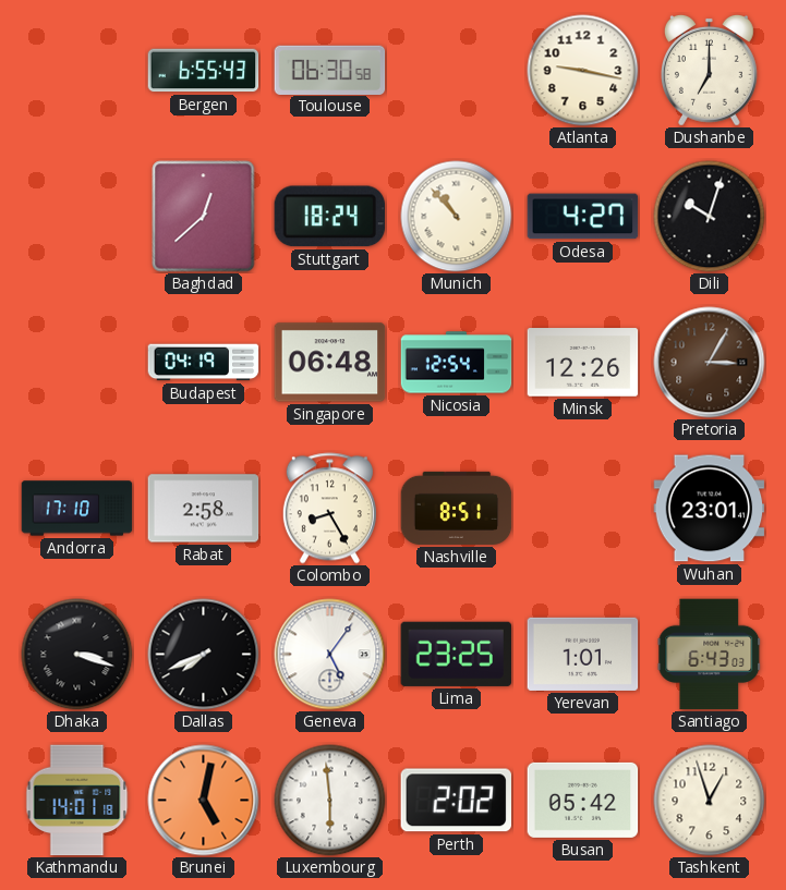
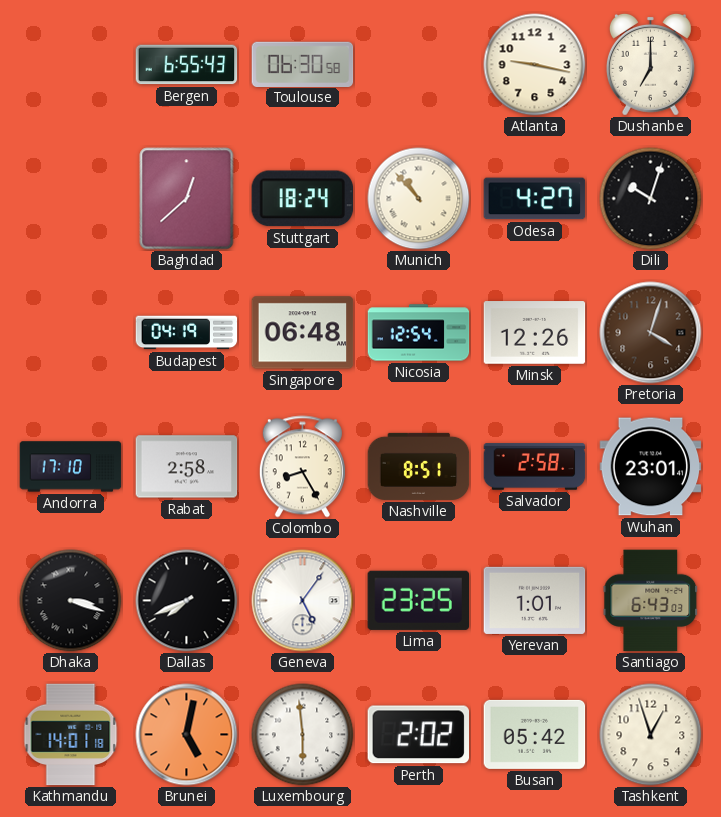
Pretoria: 3:05 -> 4:03 (651, 333)
Salvador: none -> 2:58 (535, 467)
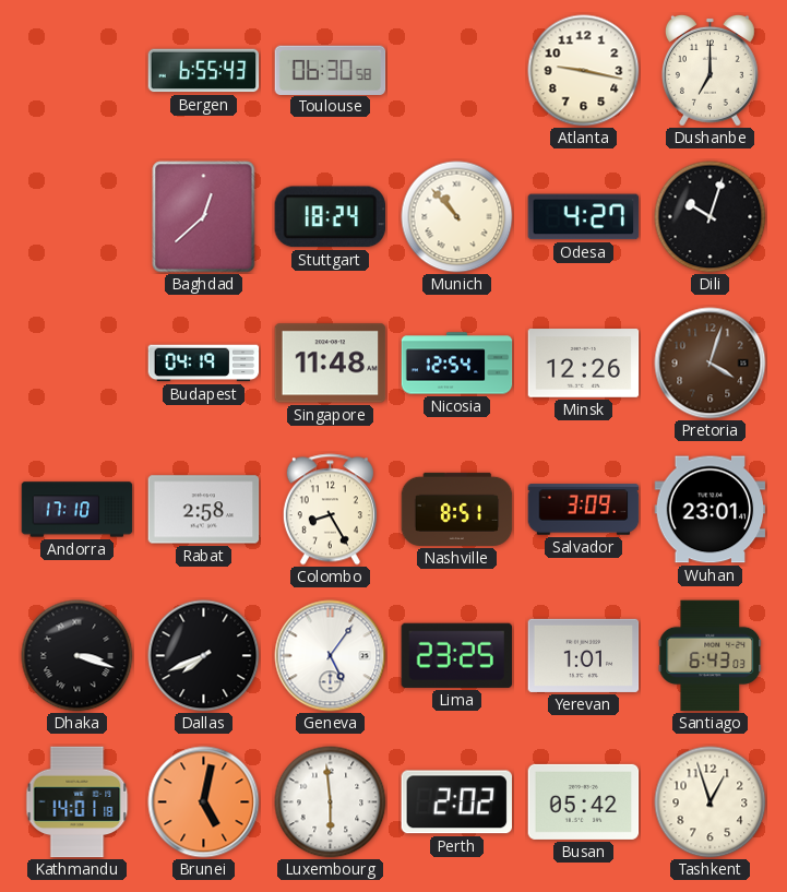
Singapore: 06:48 -> 11:48 (331, 364)
Salvador: 2:58 -> 3:09 (584, 510)
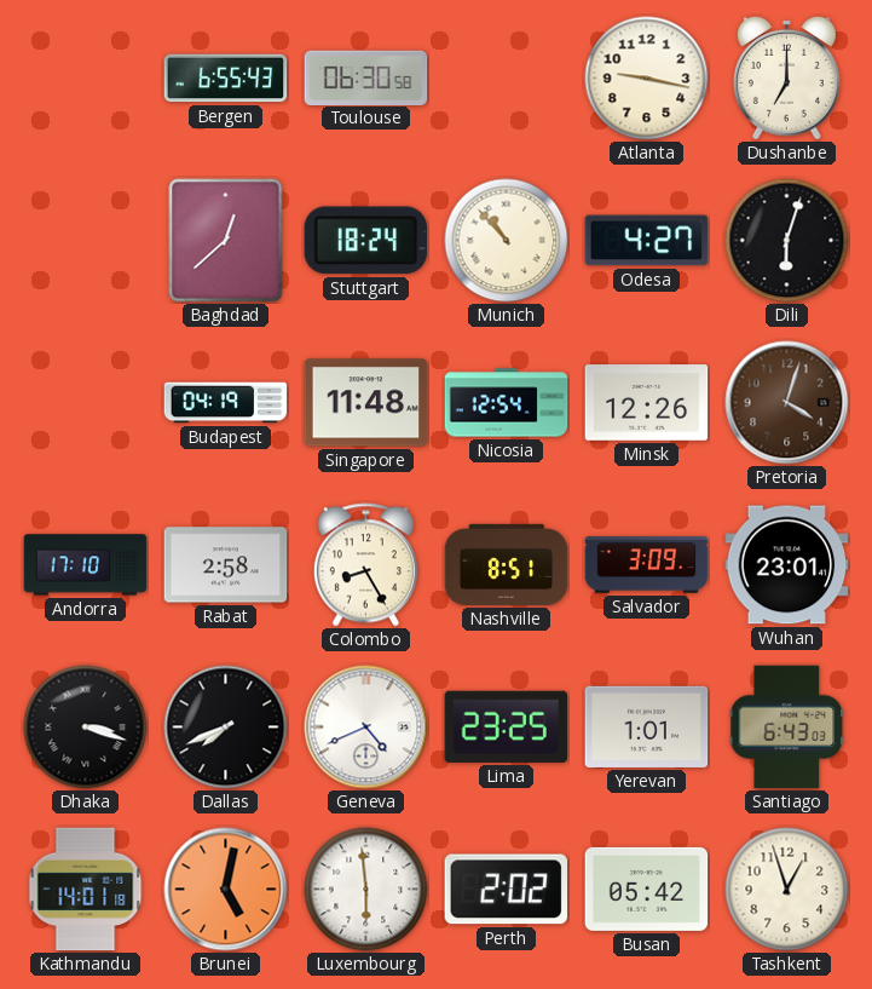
Dili: 10:03 -> 6:03 (787, 241)
Geneva: 5:06 -> 4:41 (366, 728)
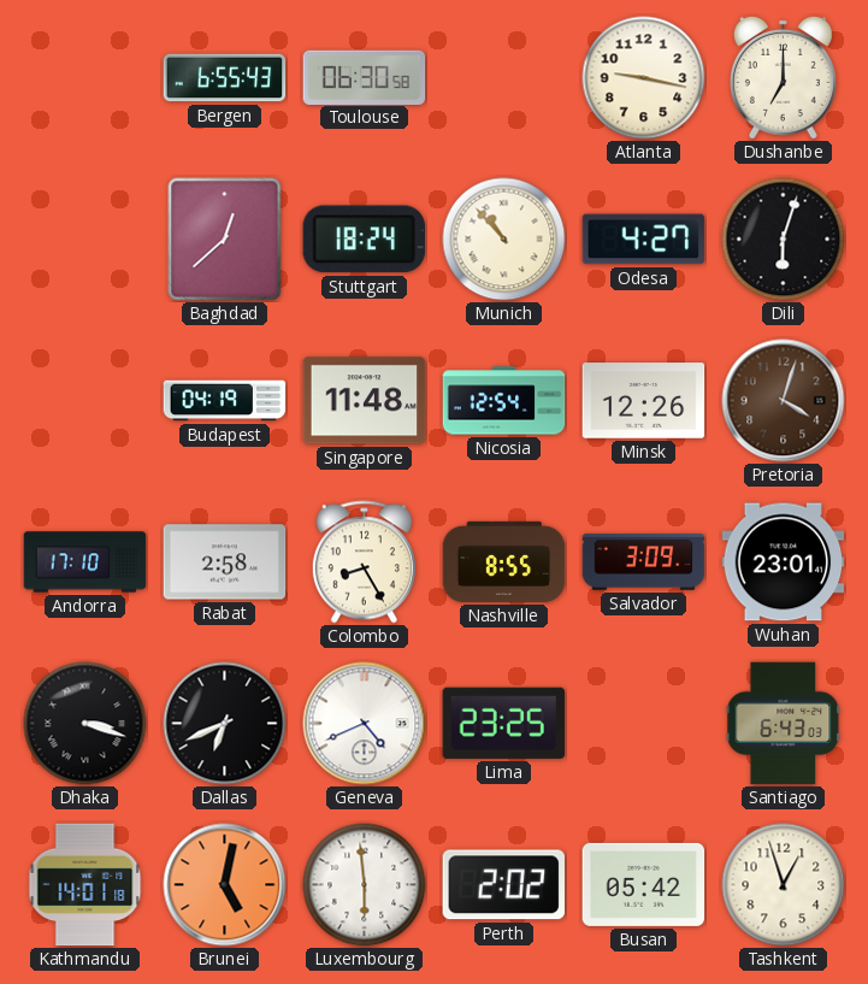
Nashville: 8:51 -> 8:55 (504, 561)
Dallas: 7:41 -> 6:41 (225, 724)
Yerevan: 1:01 -> none (647, 726)
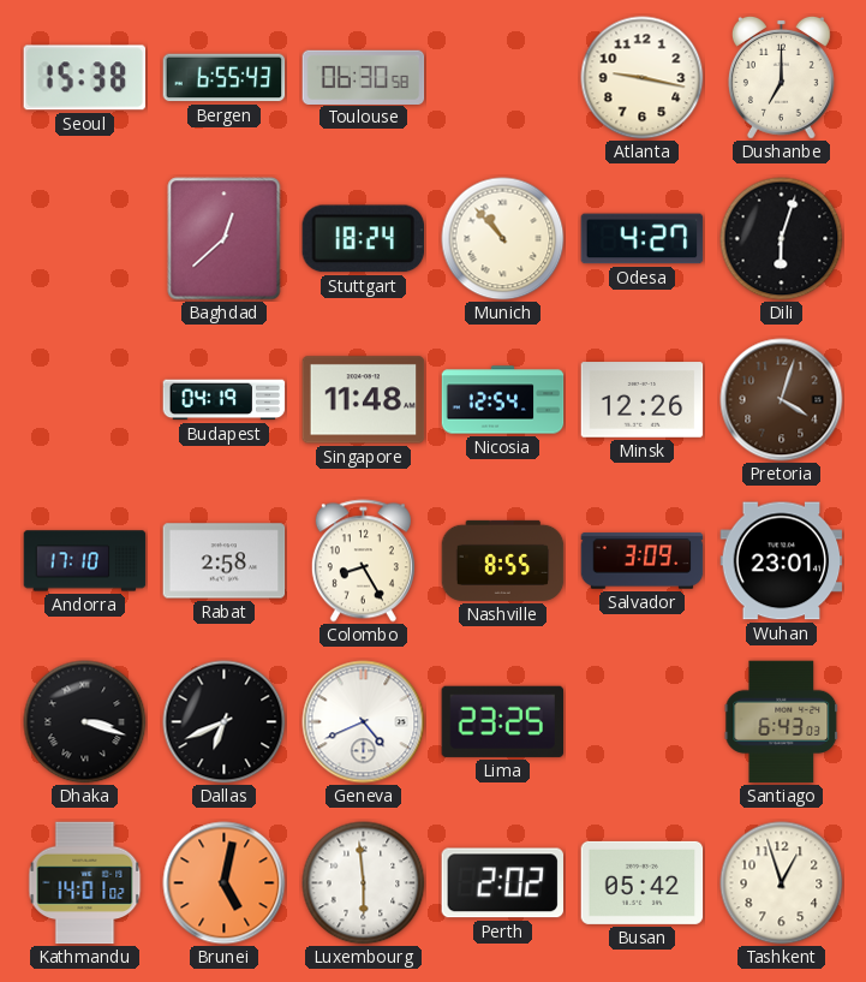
Seoul: none -> 15:38 (84, 78)
Kathmandu: 14:01:18 -> 14:01:02 (85, 883)
